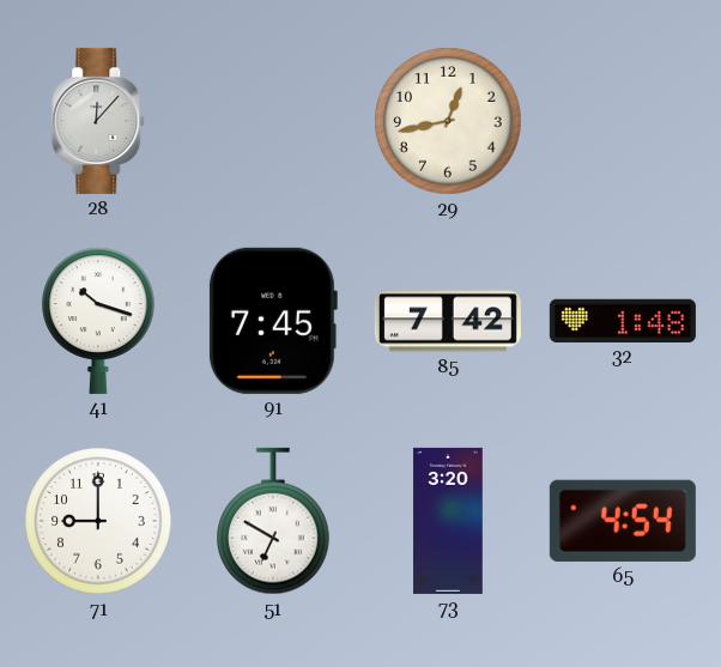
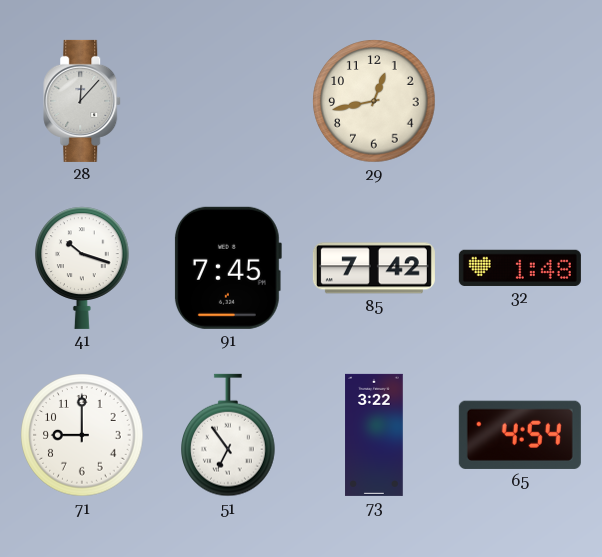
51: 6:50 -> 6:54 (229, 435)
73: 3:20 -> 3:22 (374, 435)
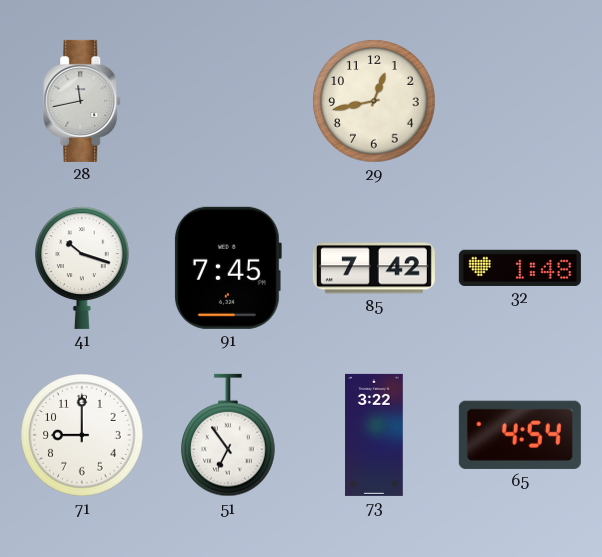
28: 12:07 -> 11:43 (83, 101)
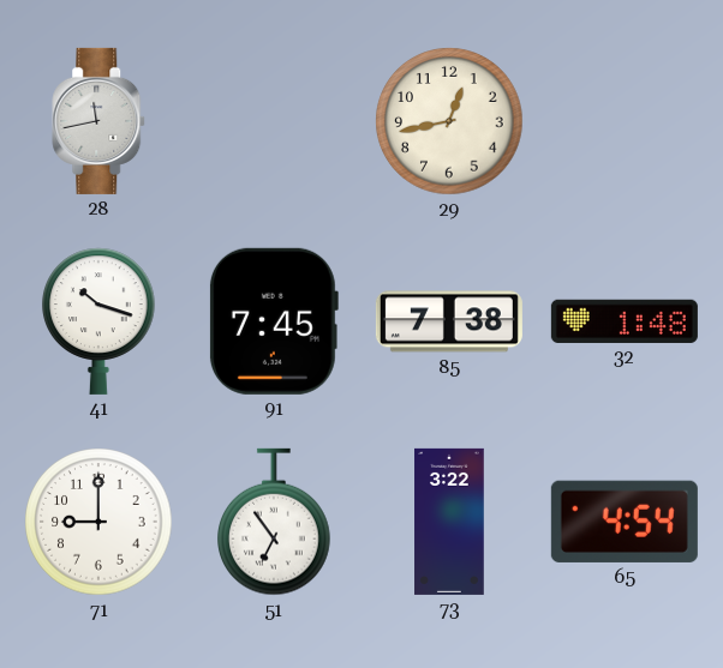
85: 7:42 -> 7:38 (449, 321)
